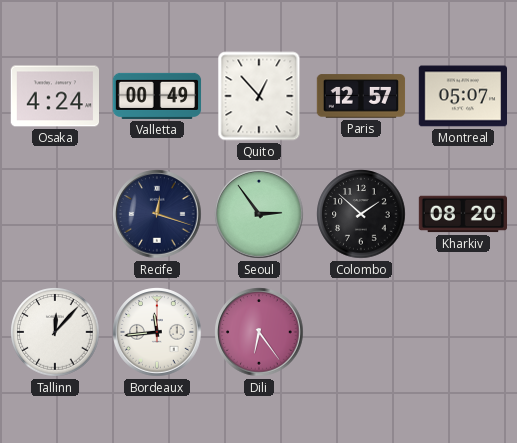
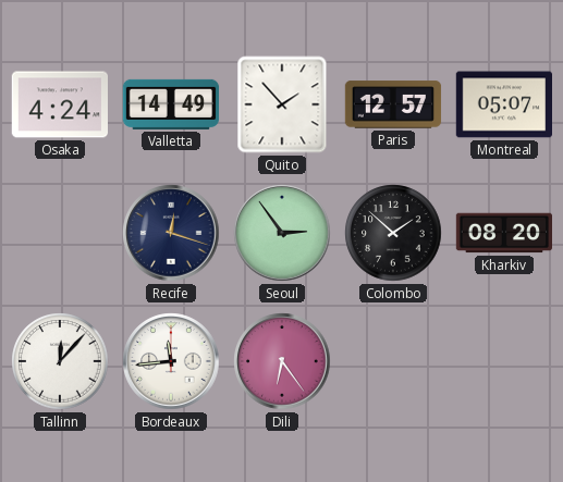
Valletta: 00:49 -> 14:49 (171, 104)
Quito: 12:53 -> 1:53 (282, 104)
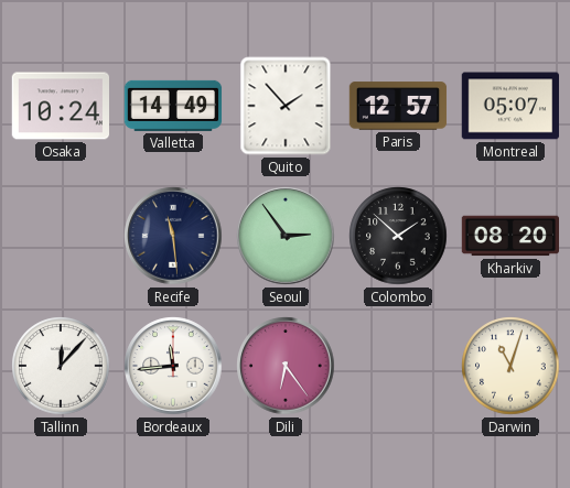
Osaka: 4:24 -> 10:24 (60, 106)
Recife: 12:18 -> 11:29 (173, 236)
Darwin: none -> 11:03 (510, 366)
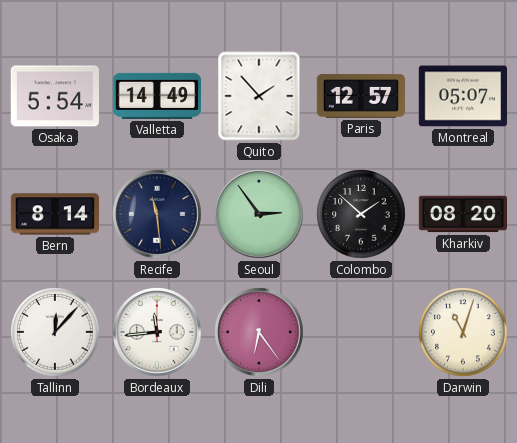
Osaka: 10:24 -> 5:54 (54, 96)
Bern: none -> 8:14 (54, 214)
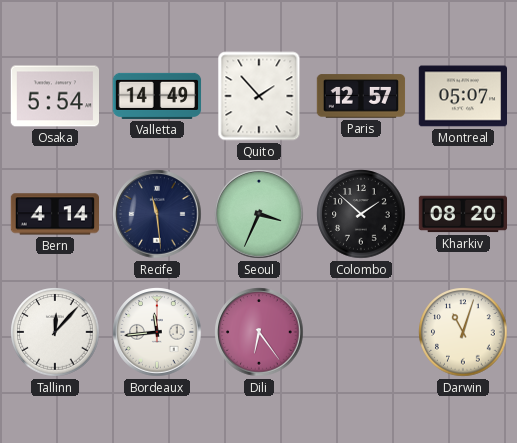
Bern: 8:14 -> 4:14 (54, 214)
Seoul: 2:54 -> 3:34 (259, 214)
